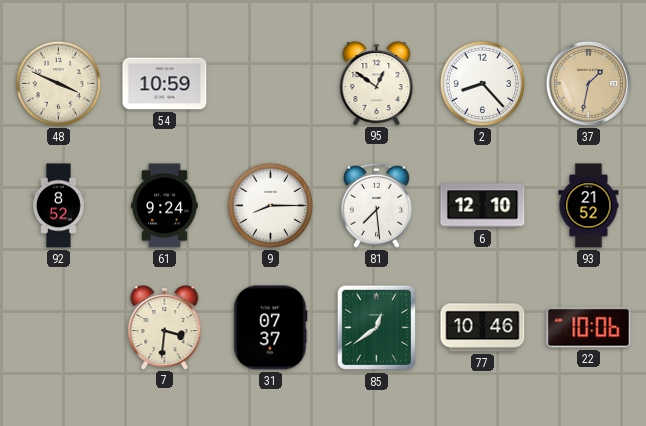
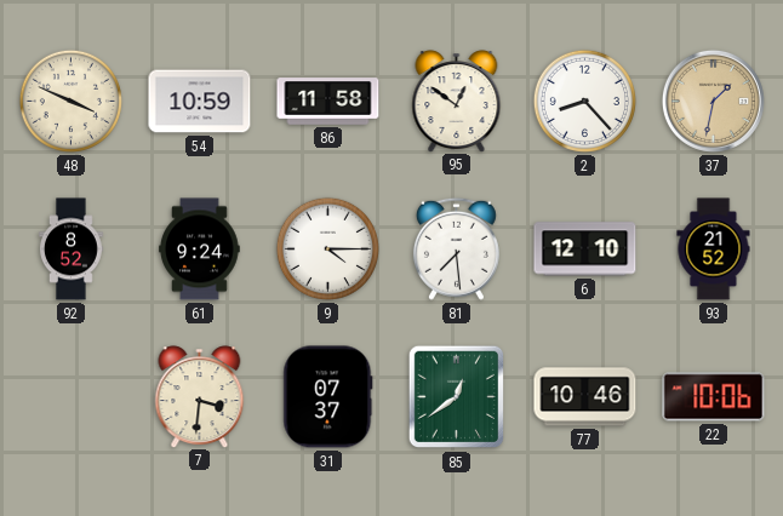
86: none -> 11:58 (328, 102)
9: 8:15 -> 4:15 (327, 248)
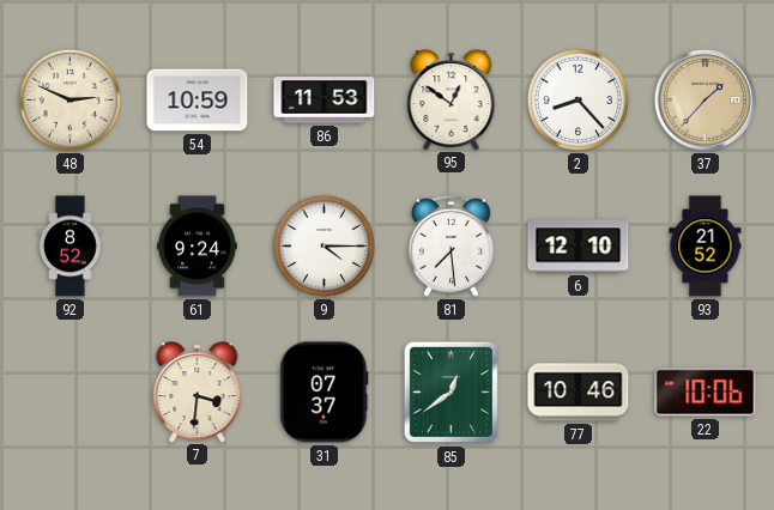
48: 3:49 -> 2:49 (69, 99)
86: 11:58 -> 11:53 (325, 101)
37: 1:32 -> 1:37 (705, 99)
